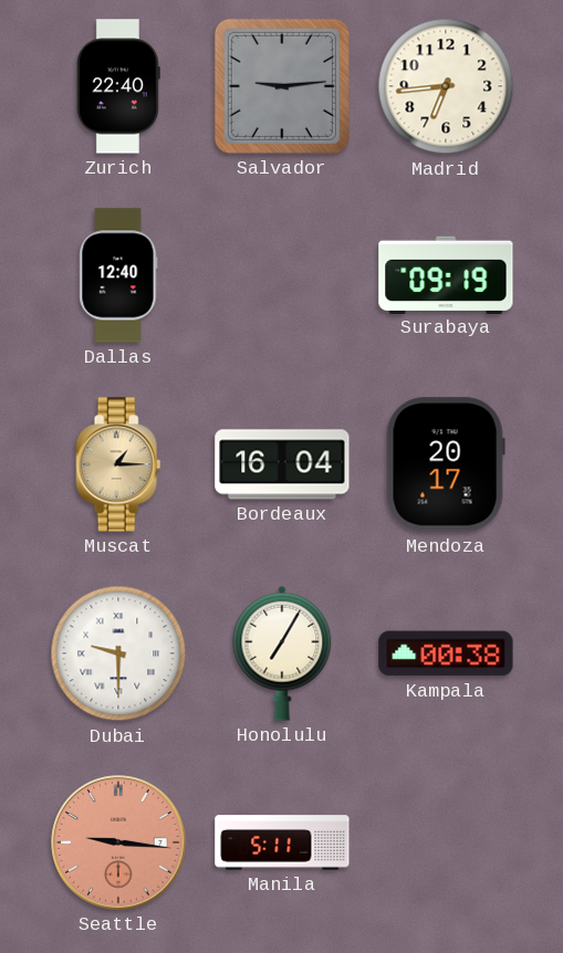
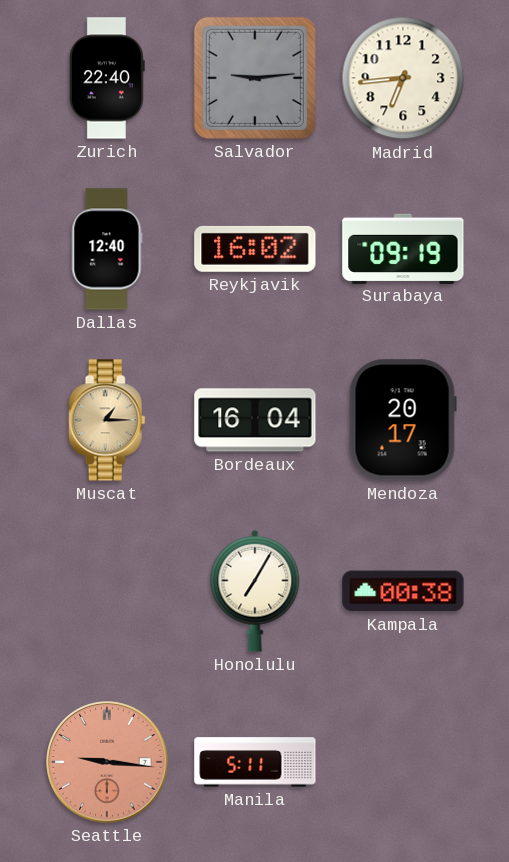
Reykjavik: none -> 16:02 (255, 249)
Dubai: 9:30 -> none (118, 653)
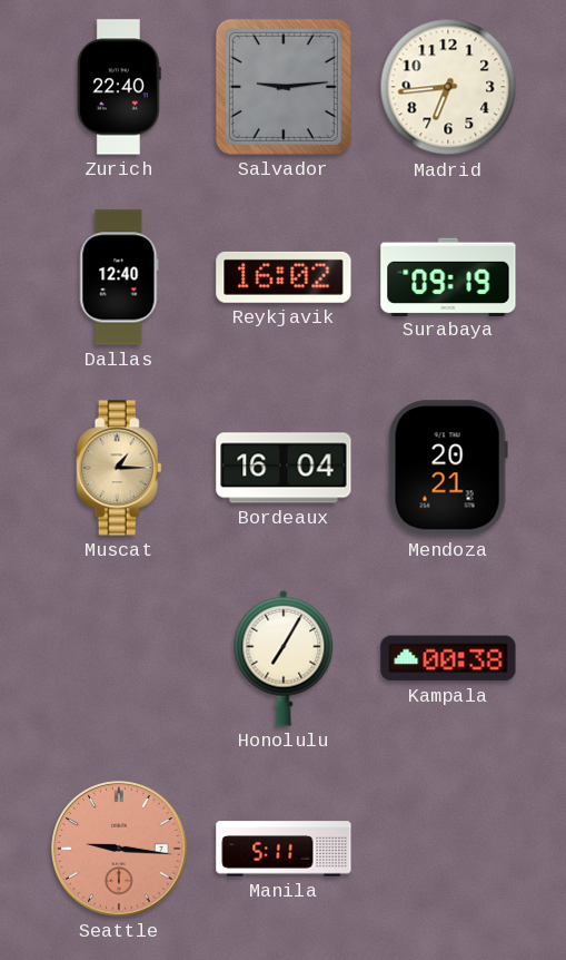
Mendoza: 20:17 -> 20:21 (448, 468)
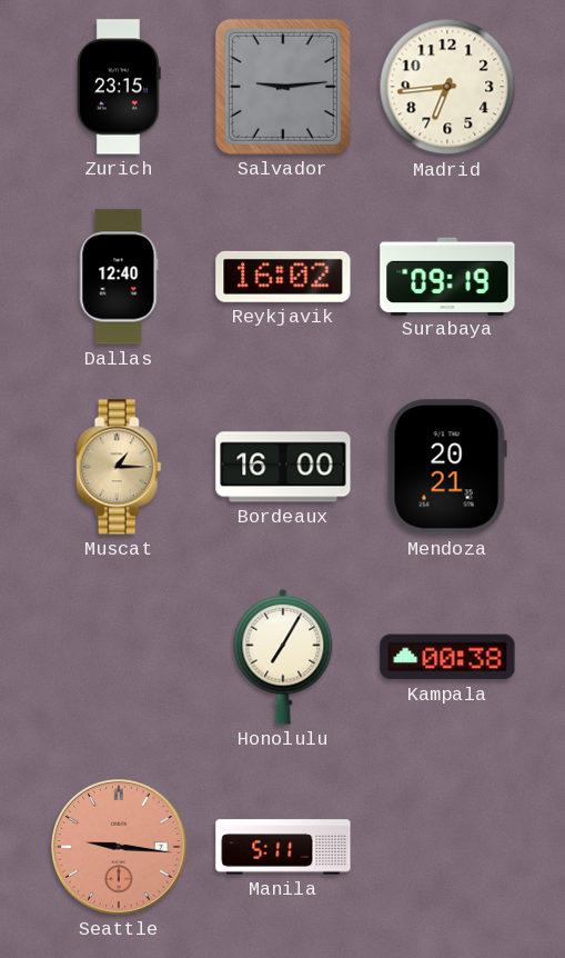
Zurich: 22:40 -> 23:15 (119, 87)
Bordeaux: 16:04 -> 16:00 (283, 467)
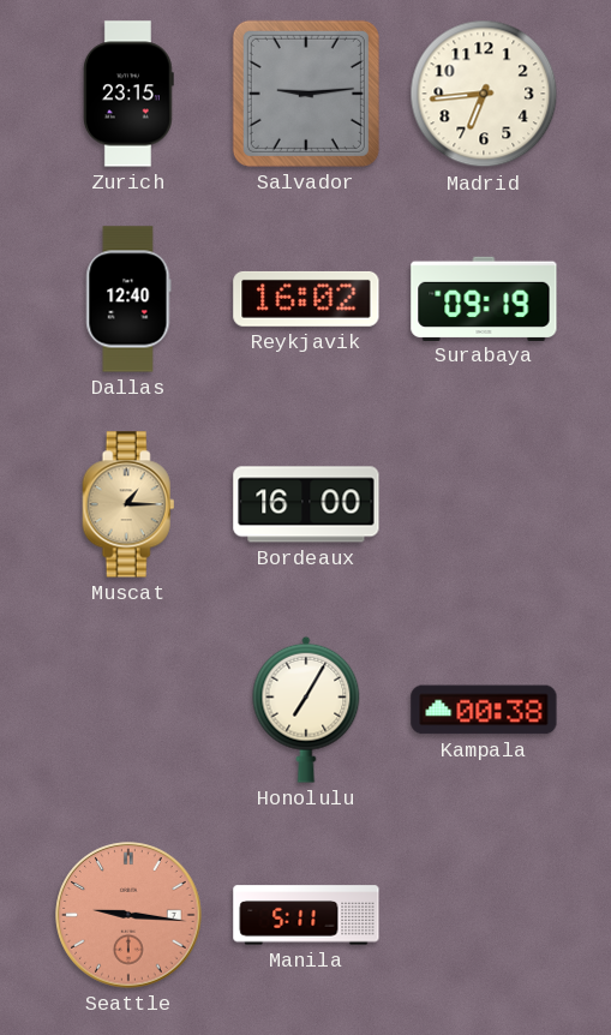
Mendoza: 20:21 -> none (447, 467)
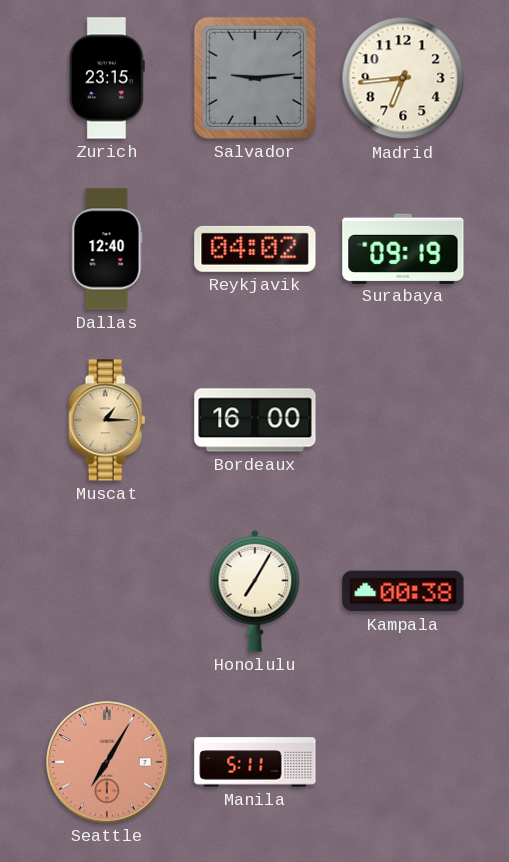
Reykjavik: 16:02 -> 04:02 (255, 249)
Seattle: 9:16 -> 7:05 (107, 762)
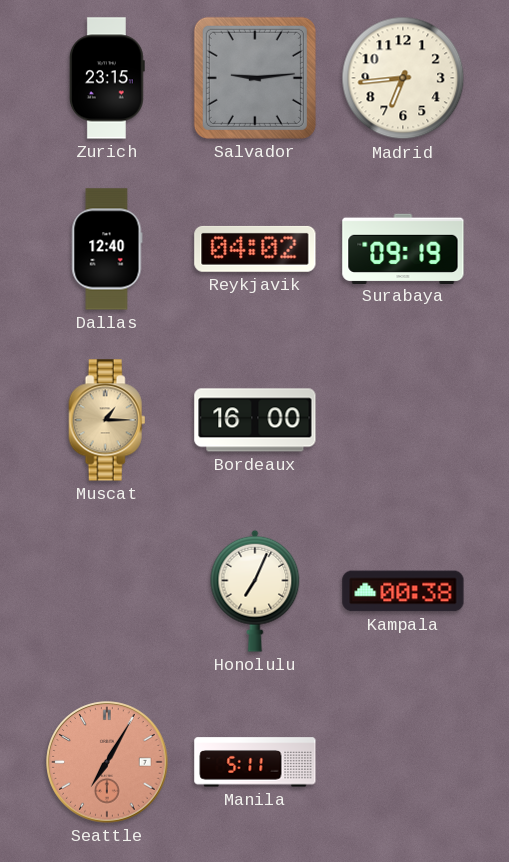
Honolulu: 7:05 -> 7:04 (255, 591)
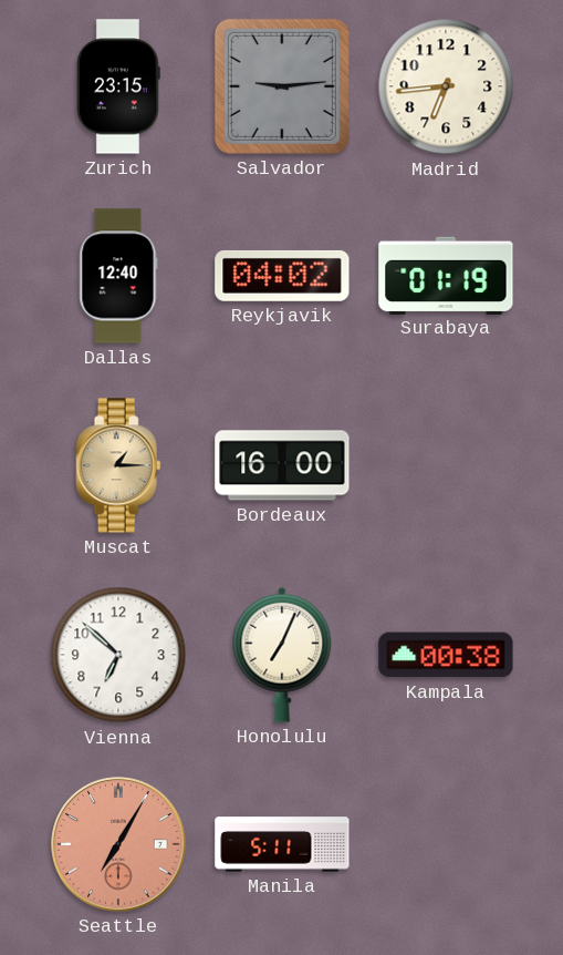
Surabaya: 09:19 -> 01:19 (446, 275)
Vienna: none -> 6:52 (118, 655)
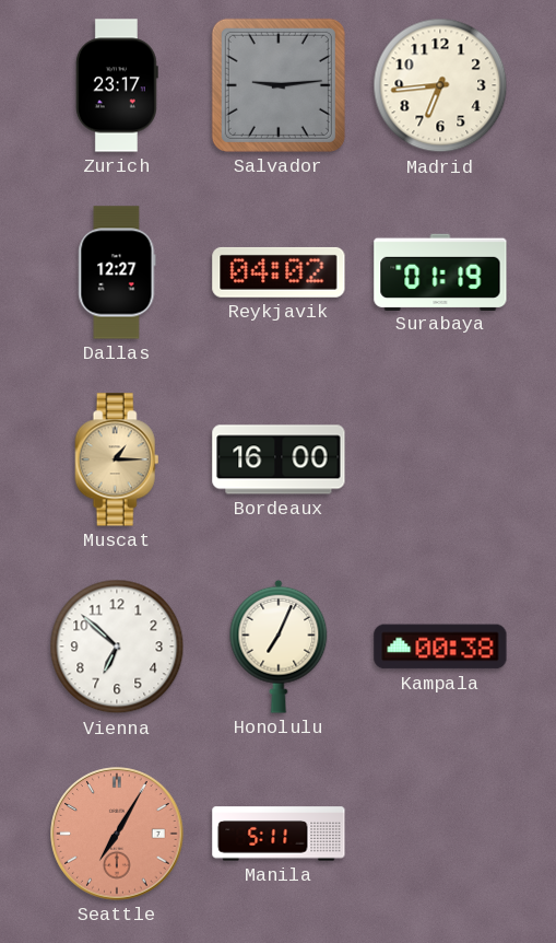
Zurich: 23:15 -> 23:17 (117, 85)
Dallas: 12:40 -> 12:27 (117, 272)
